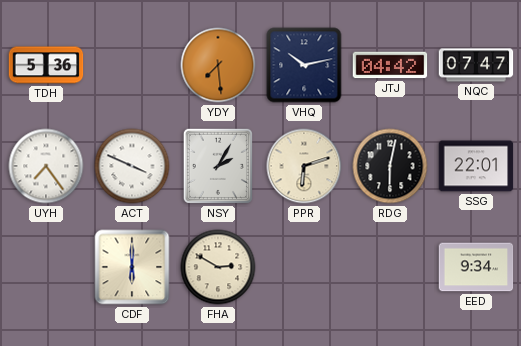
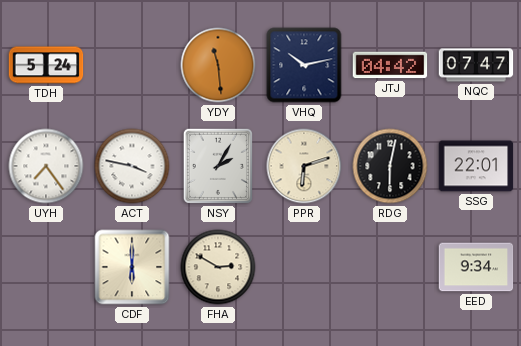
TDH: 5:36 -> 5:24 (46, 65)
YDY: 7:29 -> 11:29 (218, 65)
ACT: 3:49 -> 3:47 (132, 166)
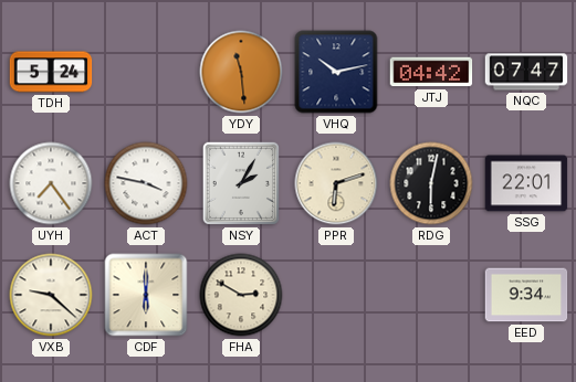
VXB: none -> 9:22 (51, 295)
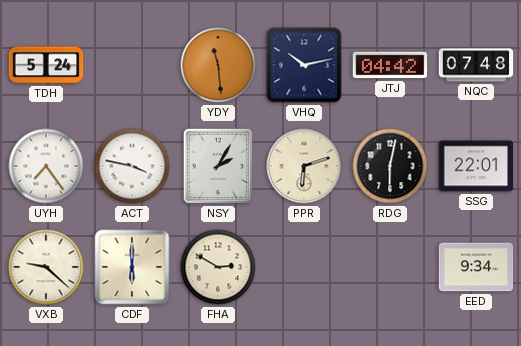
NQC: 07:47 -> 07:48 (476, 65)
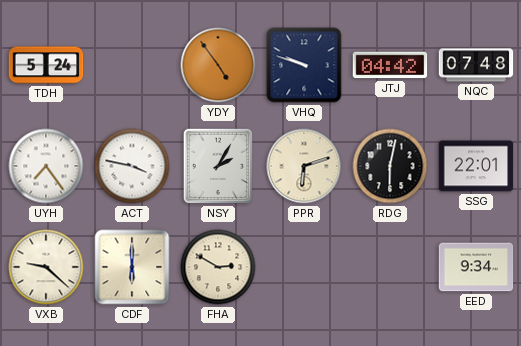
YDY: 11:29 -> 4:54 (218, 65)
VHQ: 10:13 -> 9:48 (304, 65)
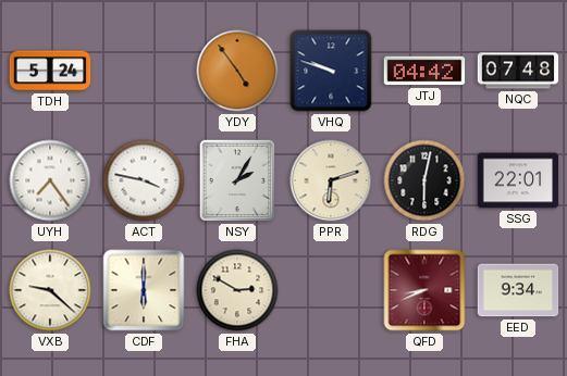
QFD: none -> 8:41 (424, 290)
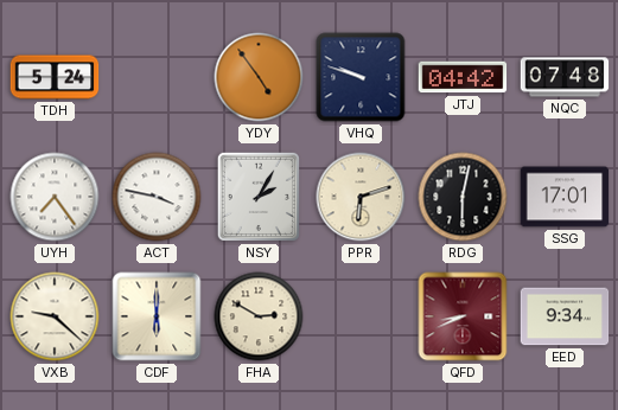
SSG: 22:01 -> 17:01 (565, 197)
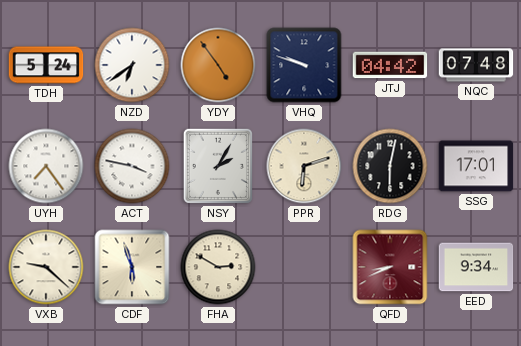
NZD: none -> 6:39 (132, 65)
CDF: 6:00 -> 5:57 (132, 267)
